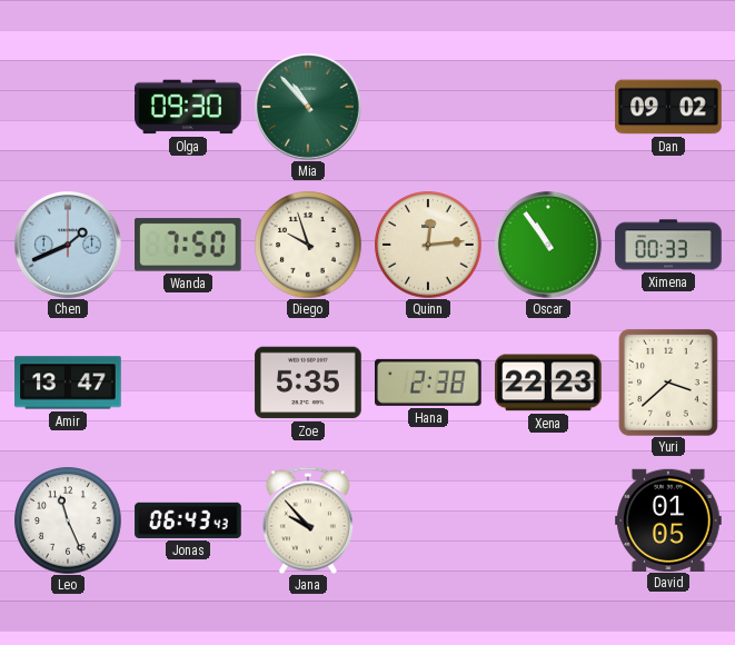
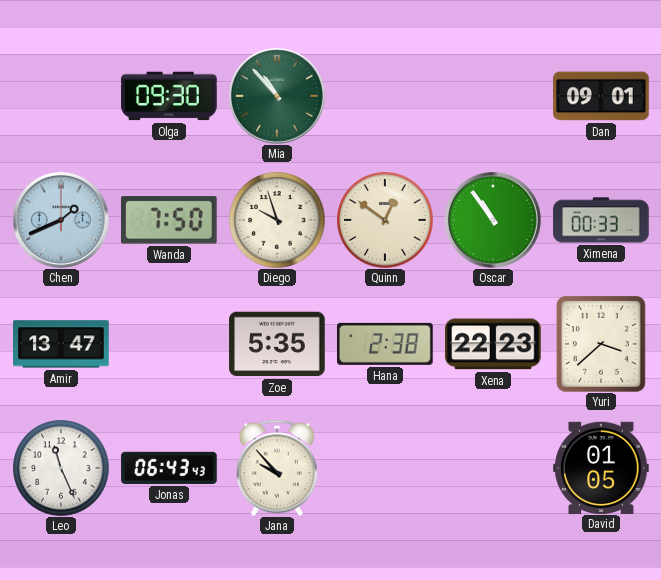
Dan: 09:02 -> 09:01 (601, 96)
Quinn: 12:14 -> 12:51 (385, 220)
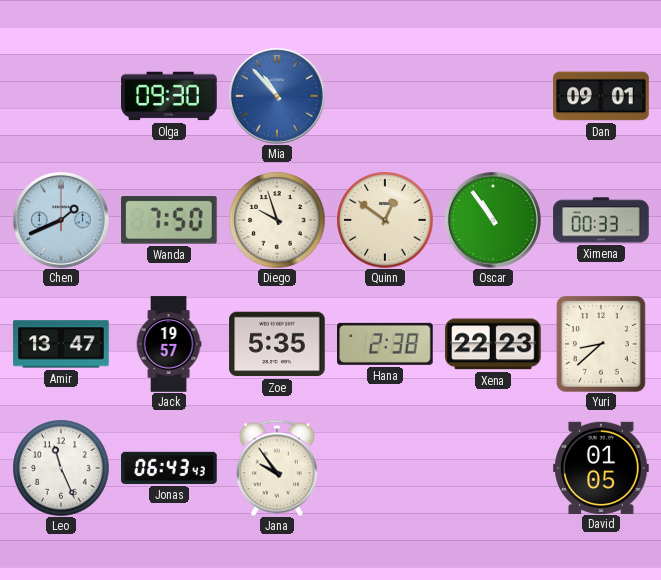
Mia dial: green -> blue (278, 97)
Jack: none -> 19:57 (169, 344)
Yuri: 3:38 -> 8:38 (601, 344)
Jana: 9:53 -> 9:54 (277, 468)
